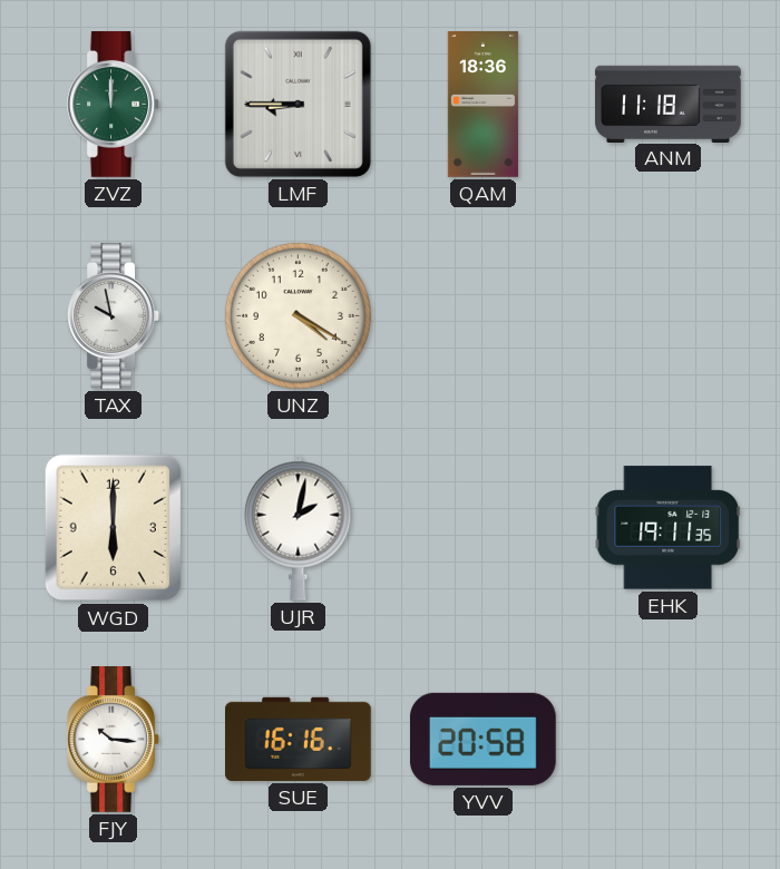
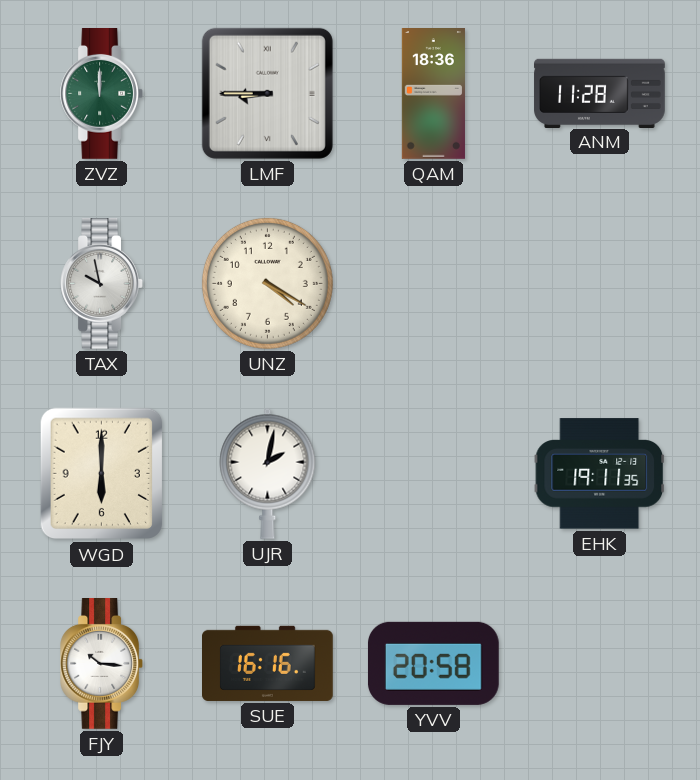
ANM: 11:18 -> 11:28 (600, 93)
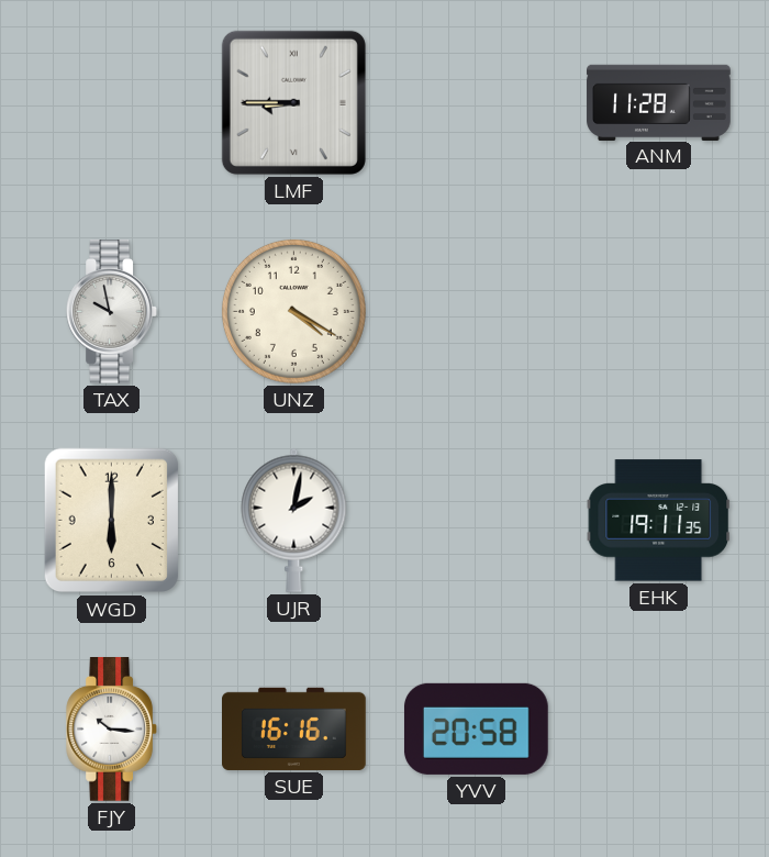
ZVZ: 12:00 -> none (101, 94)
QAM: 18:36 -> none (433, 94)
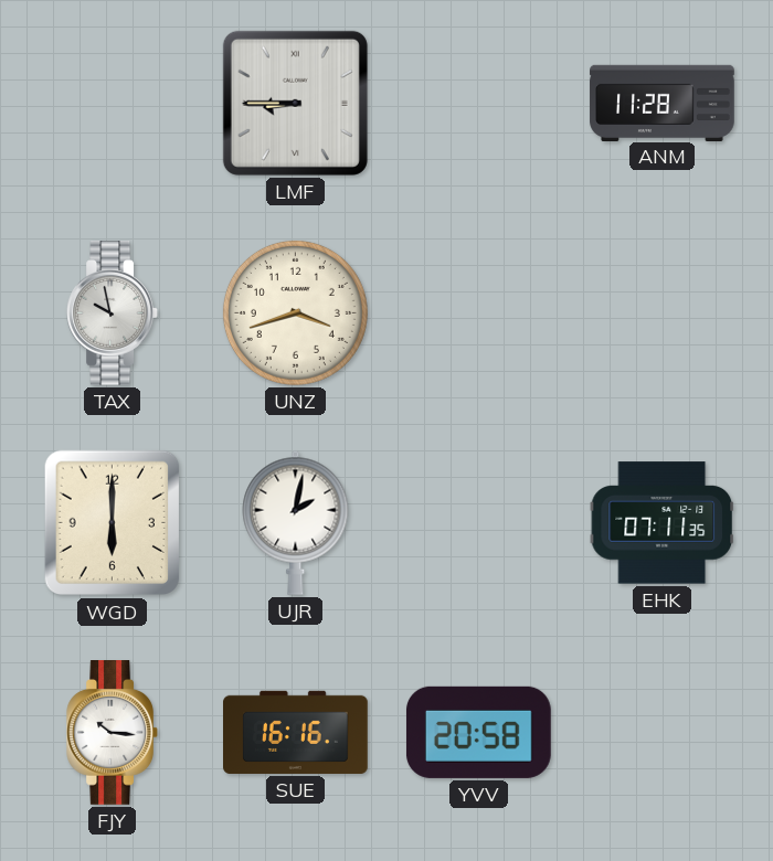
UNZ: 4:20 -> 3:42 (295, 312)
EHK: 19:11 -> 07:11 (663, 523)
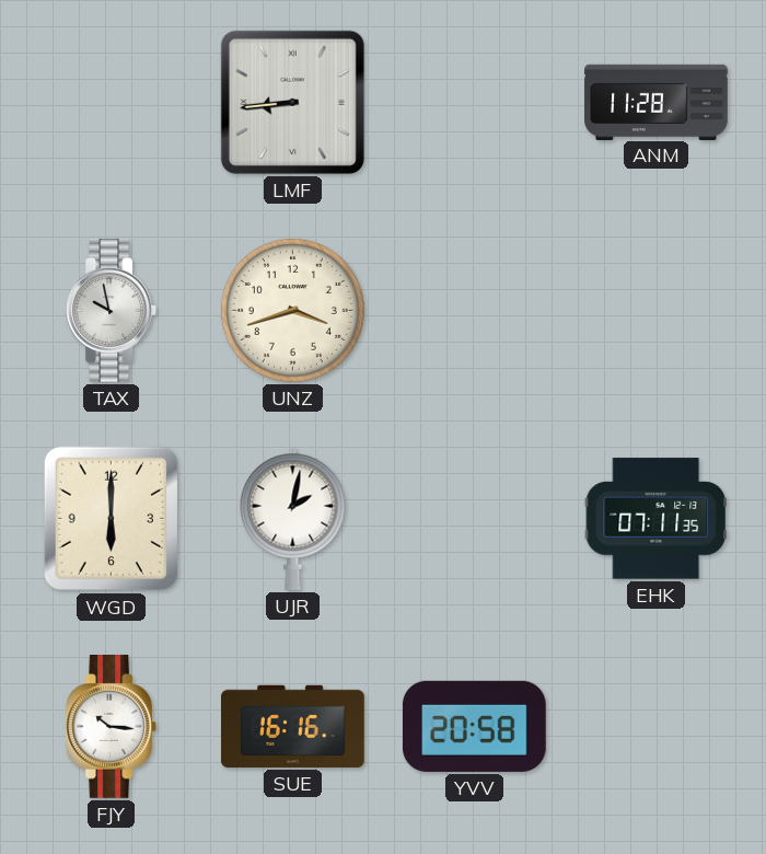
LMF: 8:45 -> 8:44 (292, 102)
